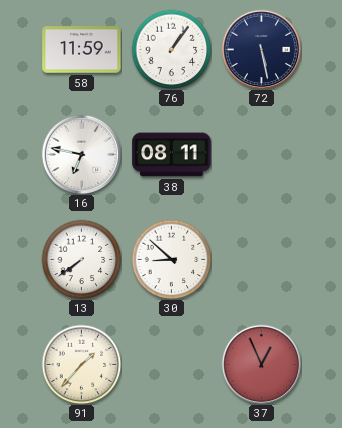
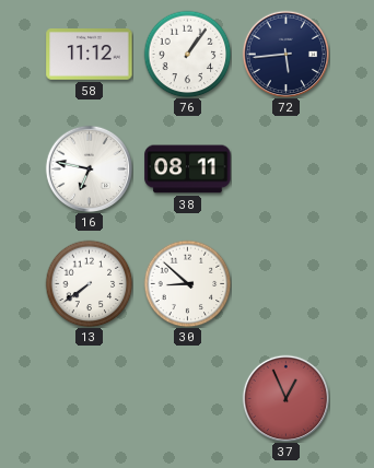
58: 11:59 -> 11:12 (90, 55)
72: 5:28 -> 5:44 (285, 54)
91: 1:37 -> none (81, 364)
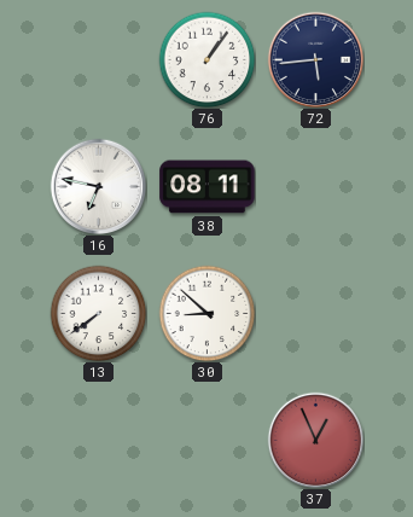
58: 11:12 -> none (90, 55)
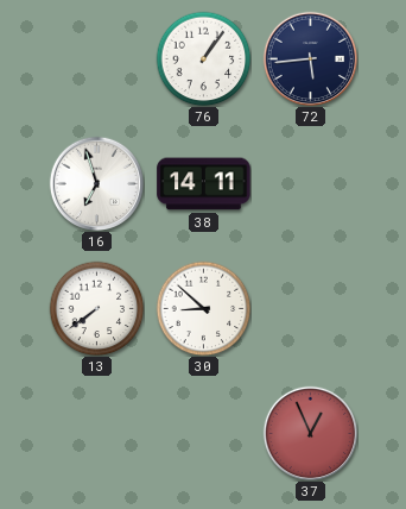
16: 6:47 -> 6:57 (96, 183)
38: 08:11 -> 14:11 (204, 184)
